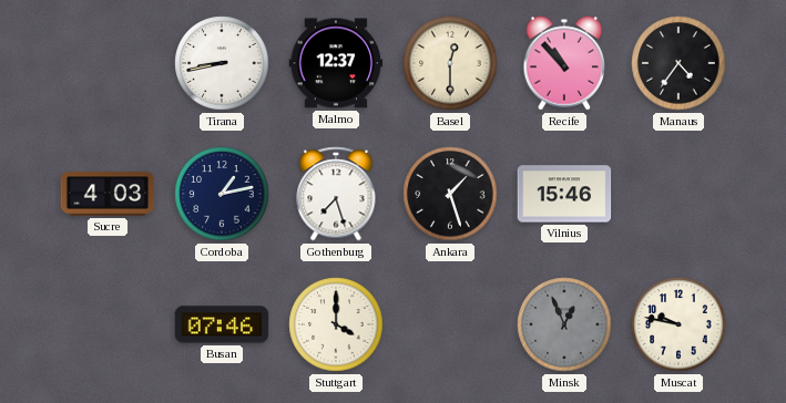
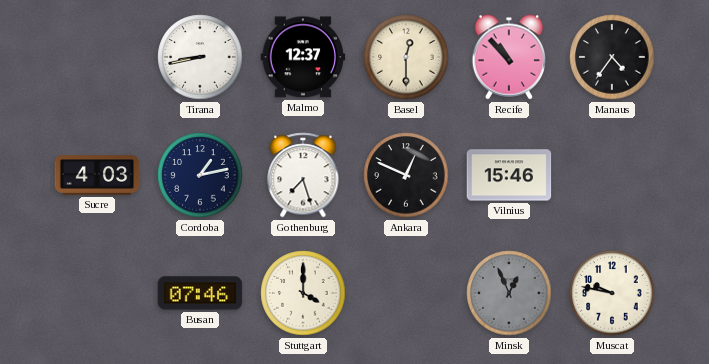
Ankara: 1:27 -> 12:49 (406, 175)
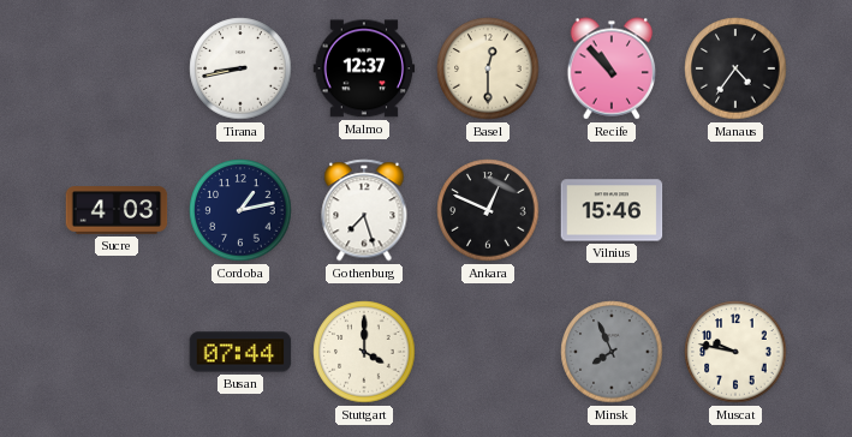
Busan: 07:46 -> 07:44 (240, 352)
Minsk: 12:56 -> 7:56 (612, 352)
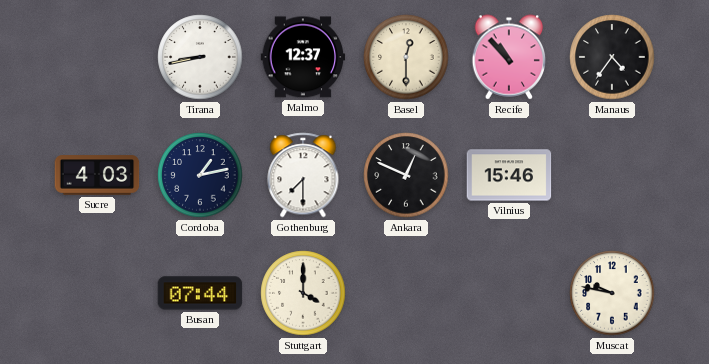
Gothenburg: 7:27 -> 7:30 (303, 175)
Minsk: 7:56 -> none (612, 352)
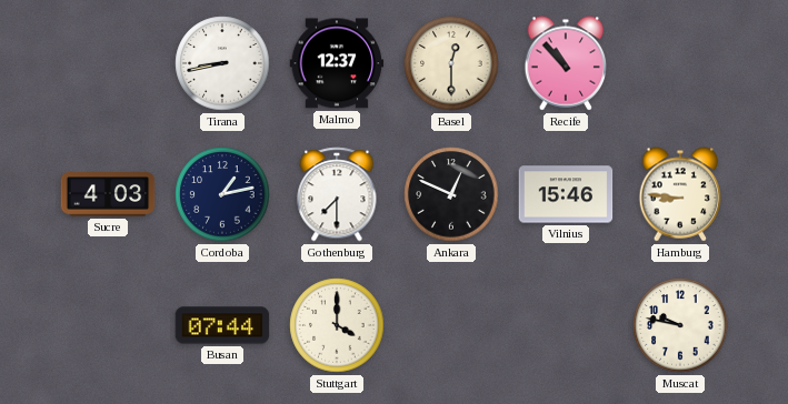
Manaus: 4:36 -> none (612, 57)
Hamburg: none -> 8:46 (680, 194)
